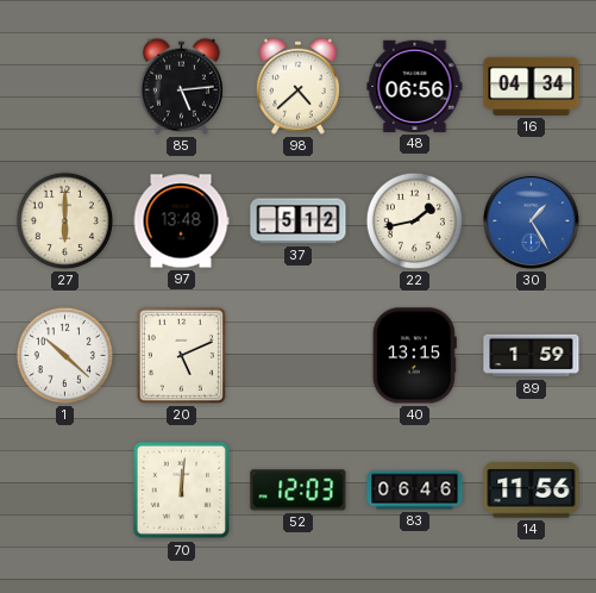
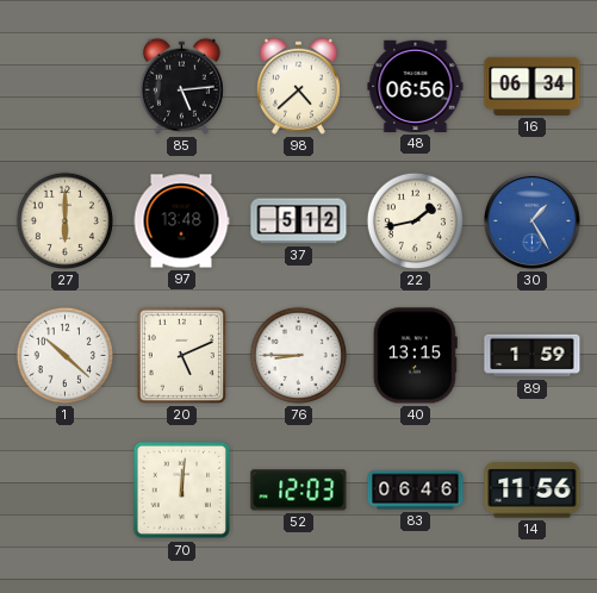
16: 04:34 -> 06:34 (533, 86)
76: none -> 8:45 (298, 355)
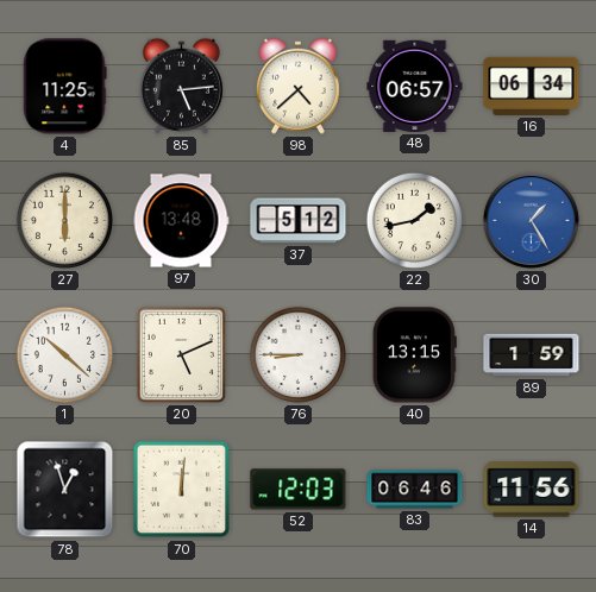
4: none -> 11:25 (65, 87)
48: 06:56 -> 06:57 (415, 86)
78: none -> 12:57 (65, 490)
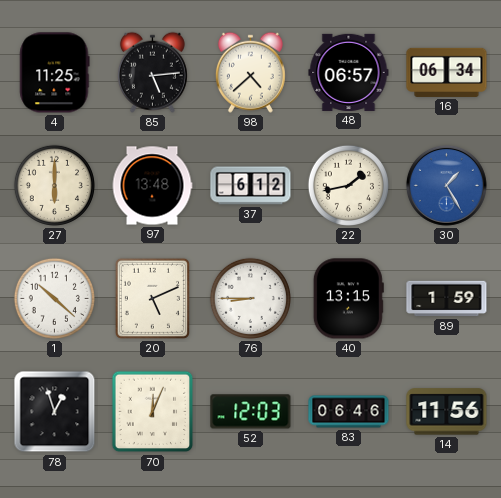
37: 5:12 -> 6:12 (251, 186)
70: 12:01 -> 12:04 (153, 412)
